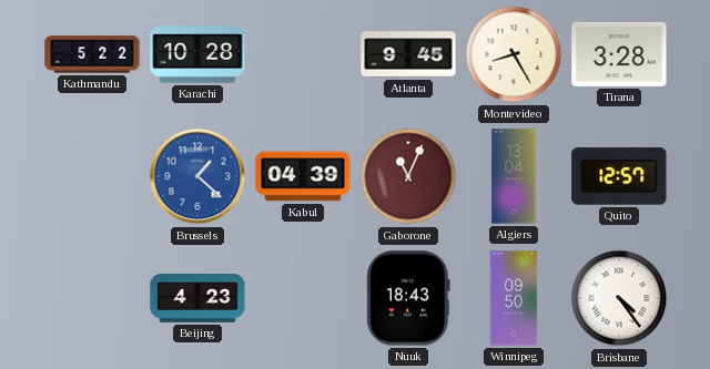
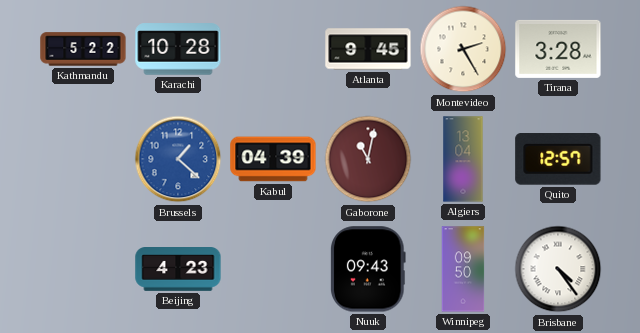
Montevideo: 8:25 -> 2:25 (463, 49)
Gaborone: 11:04 -> 11:02 (368, 159)
Nuuk: 18:43 -> 09:43 (368, 269)
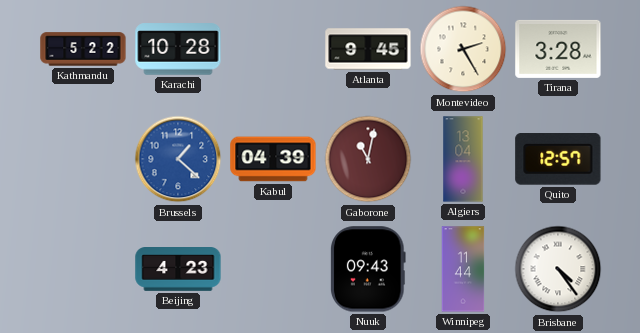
Winnipeg: 09:50 -> 11:44 (463, 269)
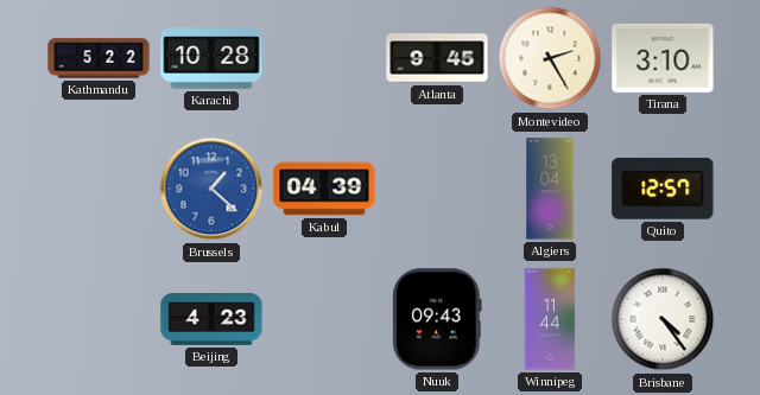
Tirana: 3:28 -> 3:10 (663, 58)
Gaborone: 11:02 -> none (368, 159)
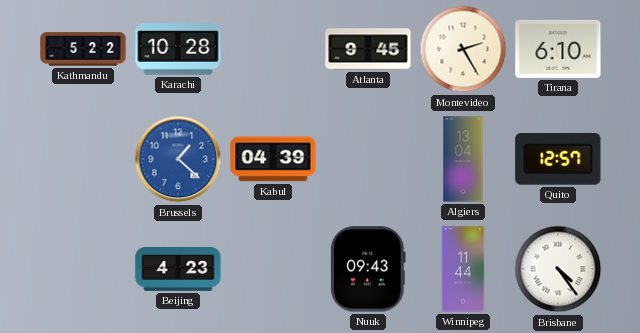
Tirana: 3:10 -> 6:10 (558, 49)
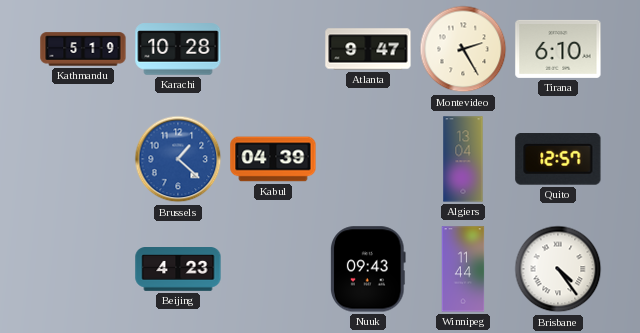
Kathmandu: 5:22 -> 5:19 (83, 49)
Atlanta: 9:45 -> 9:47 (368, 49)
